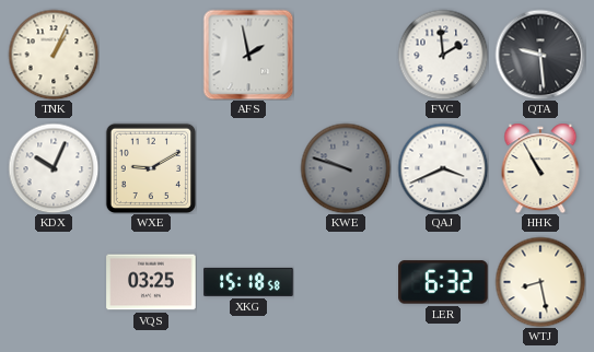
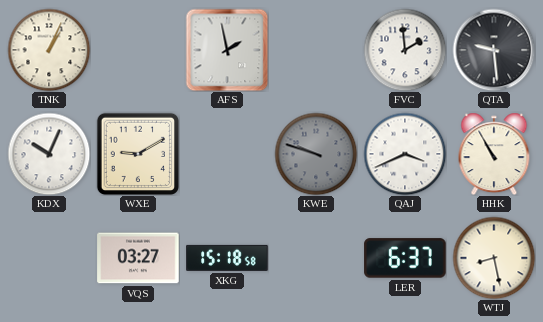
VQS: 03:25 -> 03:27 (138, 258)
LER: 6:32 -> 6:37 (405, 258)
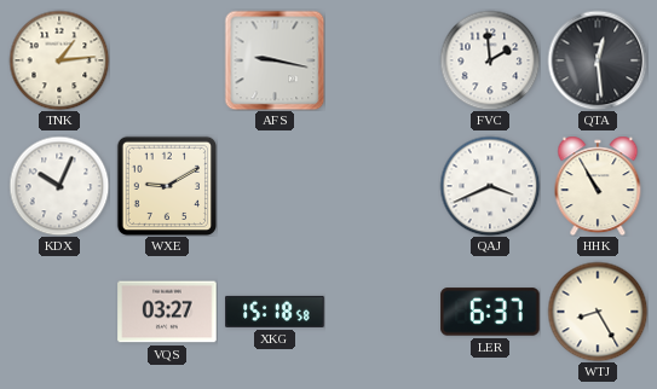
TNK: 1:04 -> 1:14 (59, 60)
AFS: 1:58 -> 9:17 (275, 60)
QTA: 9:29 -> 12:29 (598, 60)
KWE: 9:48 -> none (316, 154)
WTJ: 8:28 -> 8:25 (598, 312)
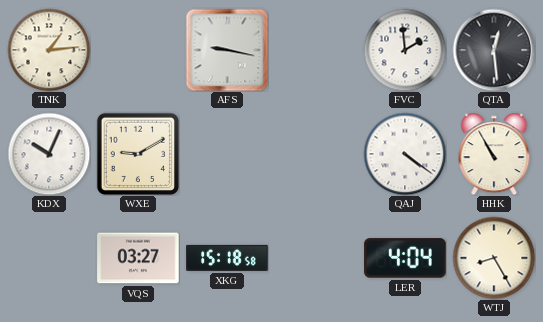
QAJ: 3:41 -> 4:21 (405, 154)
LER: 6:37 -> 4:04 (405, 258)
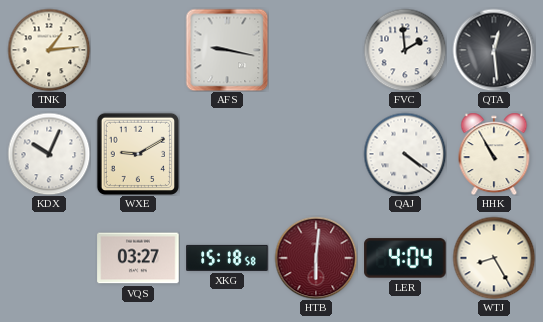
HTB: none -> 6:01 (316, 258)
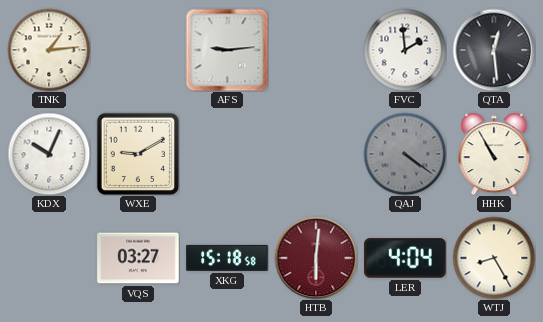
AFS: 9:17 -> 9:14 (227, 50)
QAJ dial: white -> grey (405, 154)
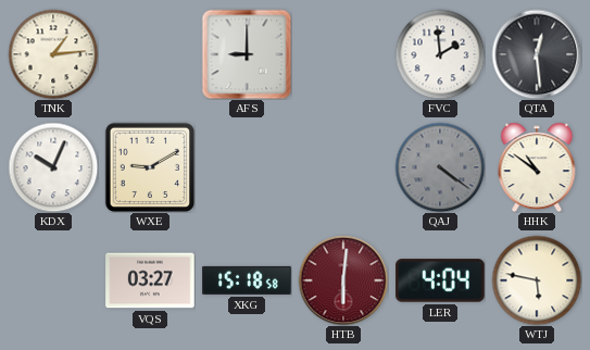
AFS: 9:14 -> 9:00 (247, 54)
HHK: 10:55 -> 10:51 (537, 167)
WTJ: 8:25 -> 5:47 (537, 280)
